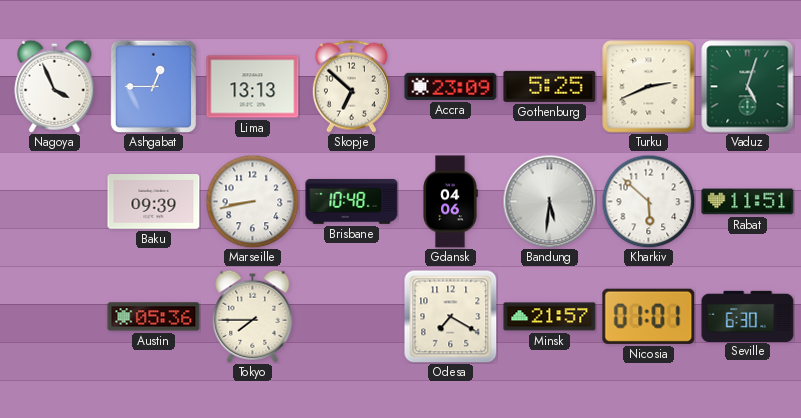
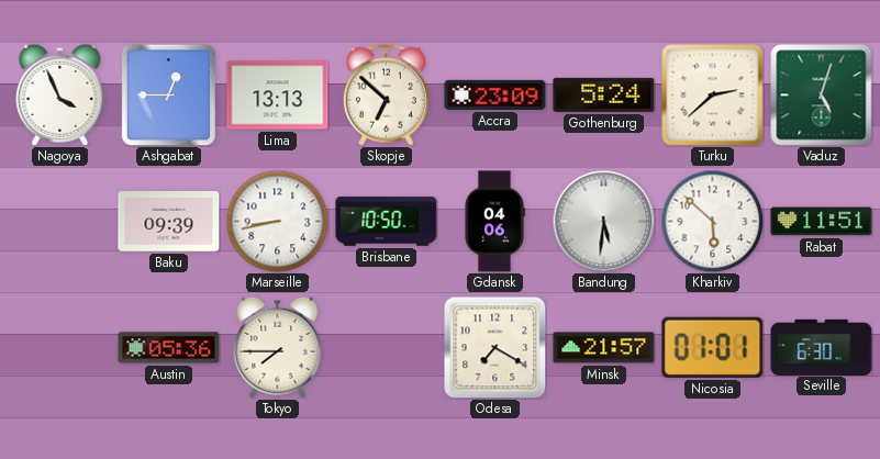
Gothenburg: 5:25 -> 5:24 (604, 94)
Turku: 2:41 -> 2:38 (713, 96)
Brisbane: 10:48 -> 10:50 (387, 221)
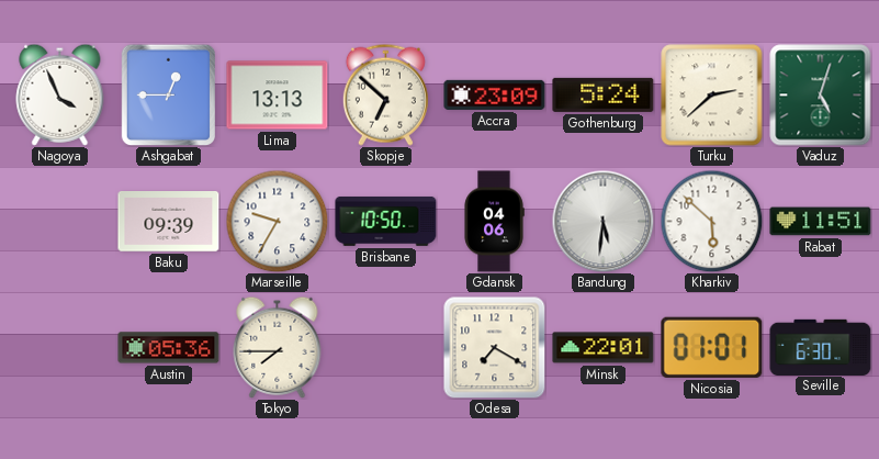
Marseille: 8:43 -> 9:35 (277, 221)
Minsk: 21:57 -> 22:01 (604, 348)
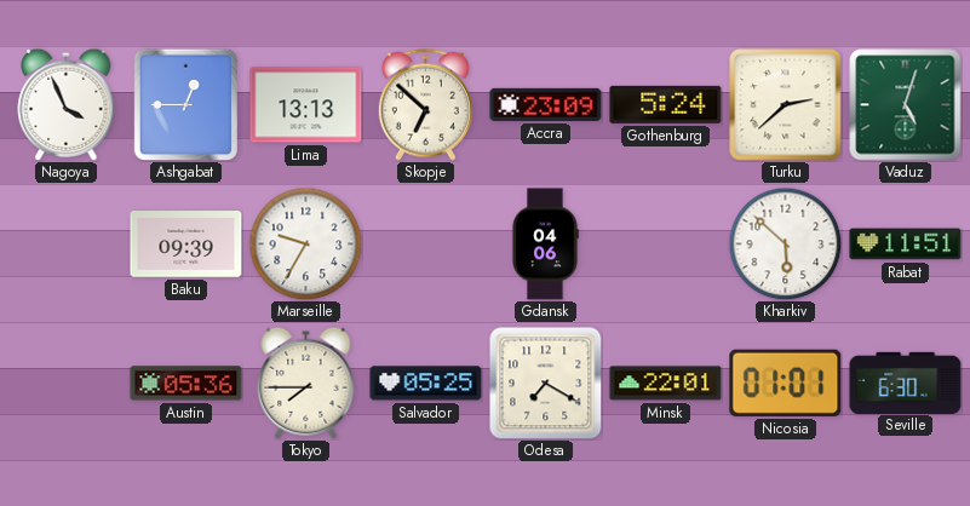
Brisbane: 10:50 -> none (386, 221)
Bandung: 5:31 -> none (602, 221)
Salvador: none -> 05:25 (426, 384)
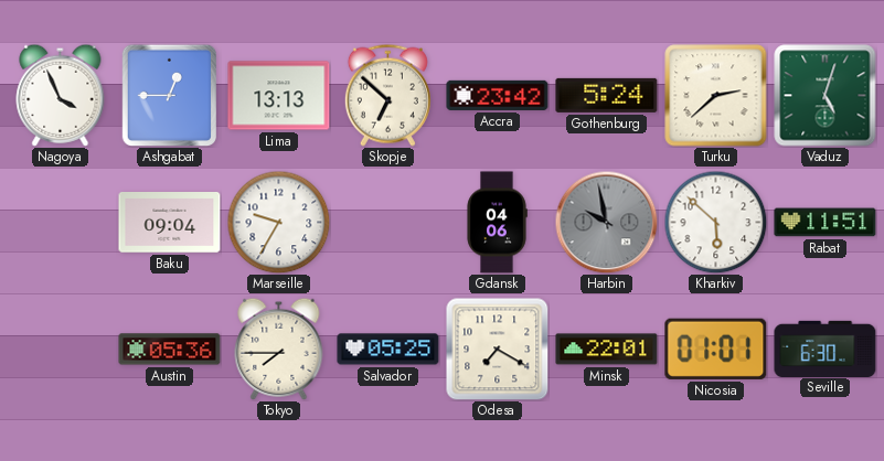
Accra: 23:09 -> 23:42 (498, 95)
Baku: 09:39 -> 09:04 (170, 223)
Harbin: none -> 9:58 (606, 222)
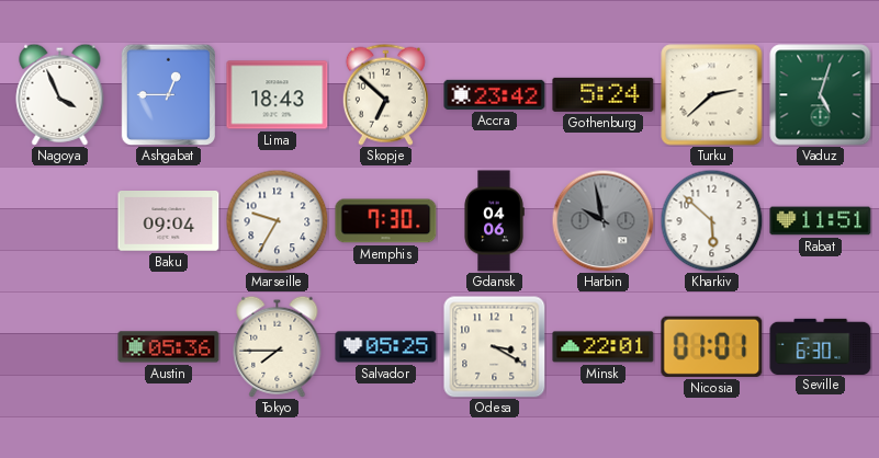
Lima: 13:13 -> 18:43 (278, 95)
Memphis: none -> 7:30 (386, 221)
Odesa: 7:20 -> 3:20 (495, 347)
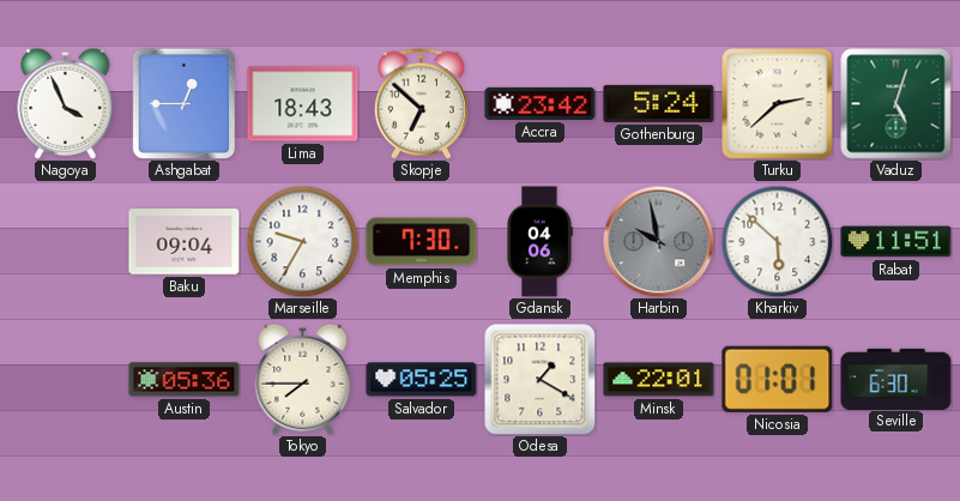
Odesa: 3:20 -> 1:20 (541, 380)
